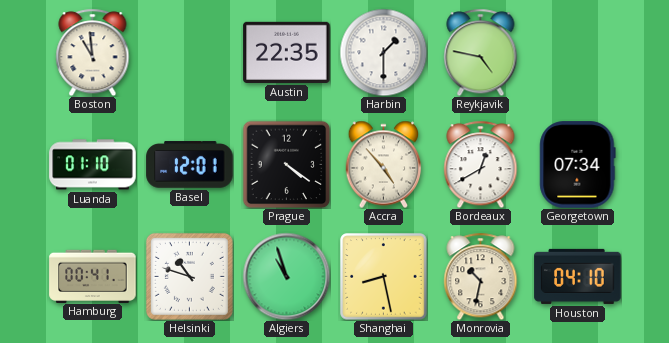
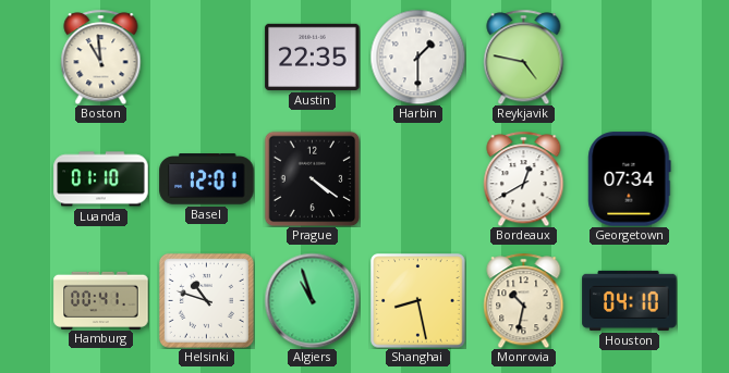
Accra: 4:53 -> none (384, 164)
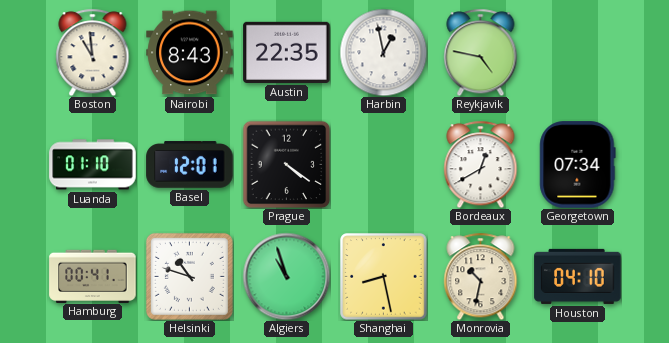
Nairobi: none -> 8:43 (190, 53)
Harbin: 1:30 -> 12:58 (383, 52)
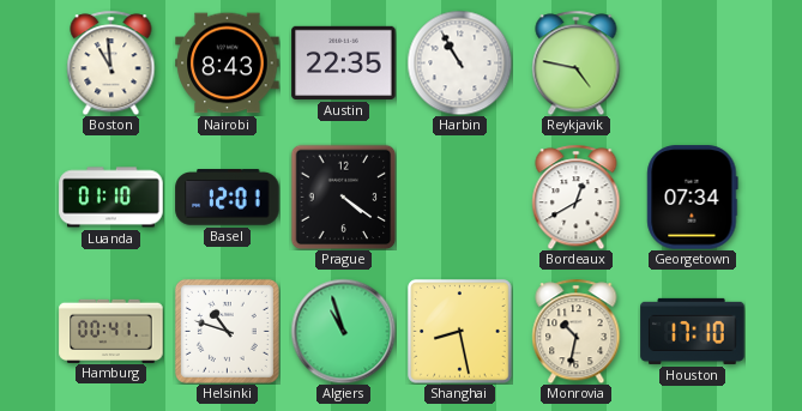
Harbin: 12:58 -> 10:55 (459, 62)
Houston: 04:10 -> 17:10 (693, 331)
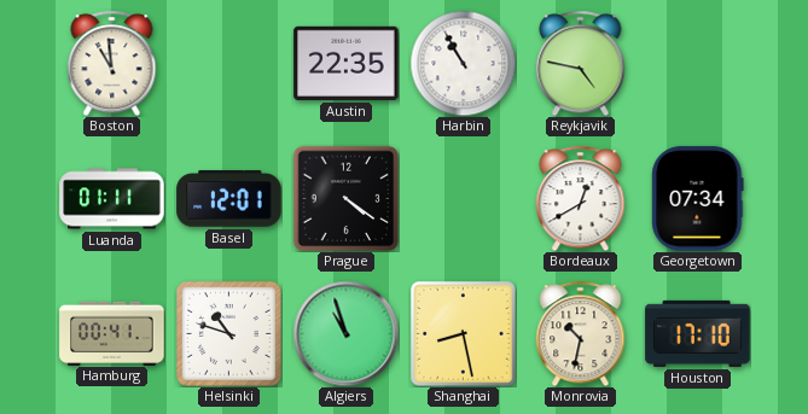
Nairobi: 8:43 -> none (228, 64)
Luanda: 01:10 -> 01:11 (112, 199)
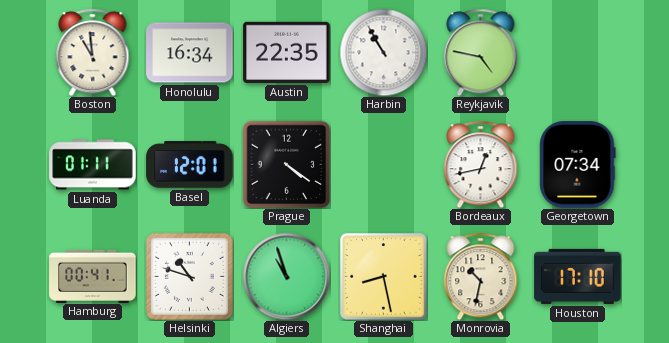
Honolulu: none -> 16:34 (190, 53)
Bordeaux: 12:40 -> 12:43 (481, 164)
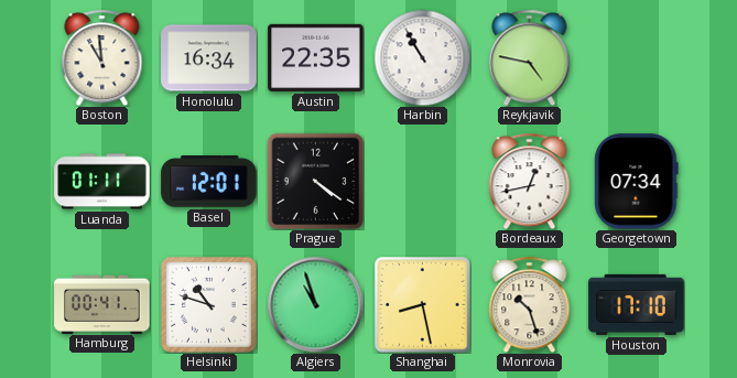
Monrovia: 10:32 -> 10:27 (530, 304)
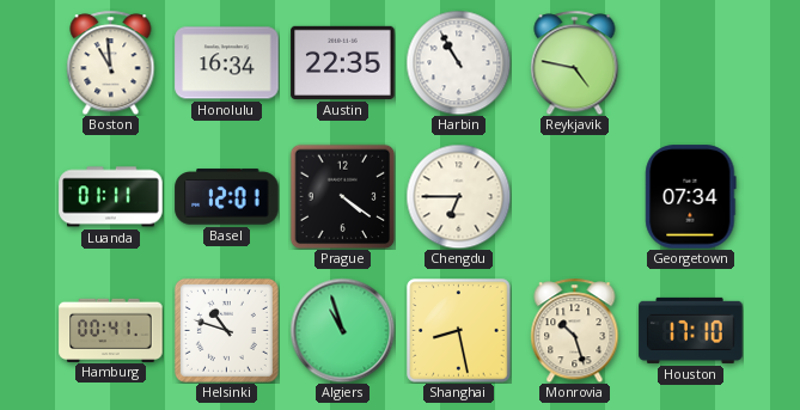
Chengdu: none -> 6:45 (458, 196)
Bordeaux: 12:43 -> none (530, 181)
